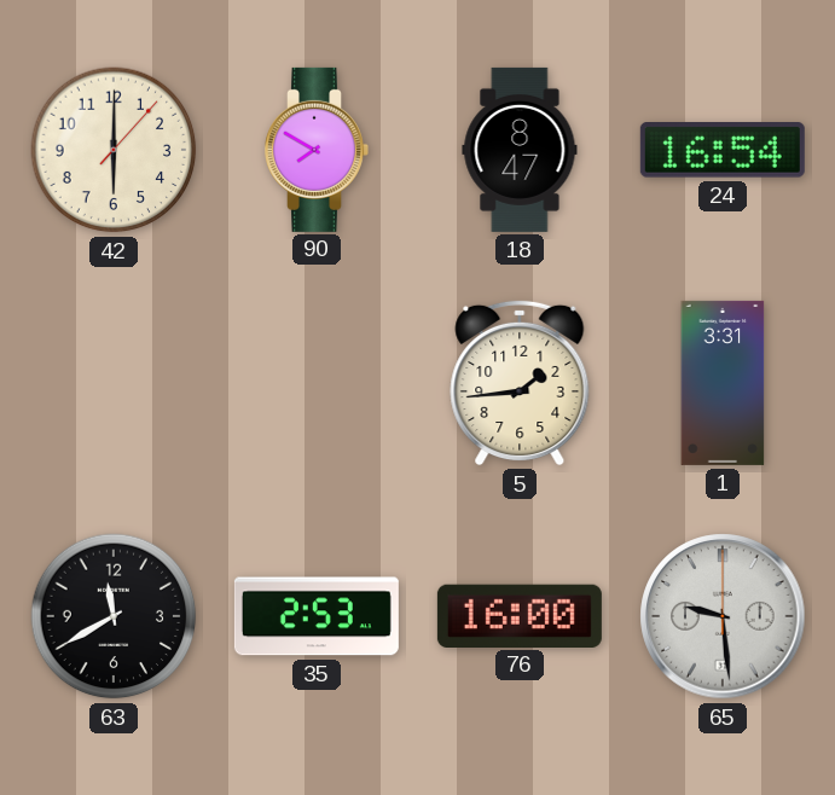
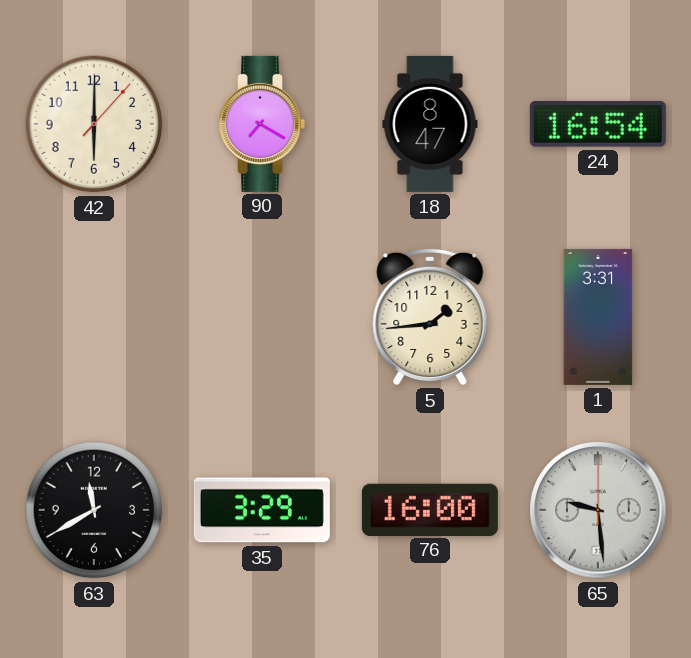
90: 7:50 -> 7:20 (262, 124)
35: 2:53 -> 3:29 (262, 510)
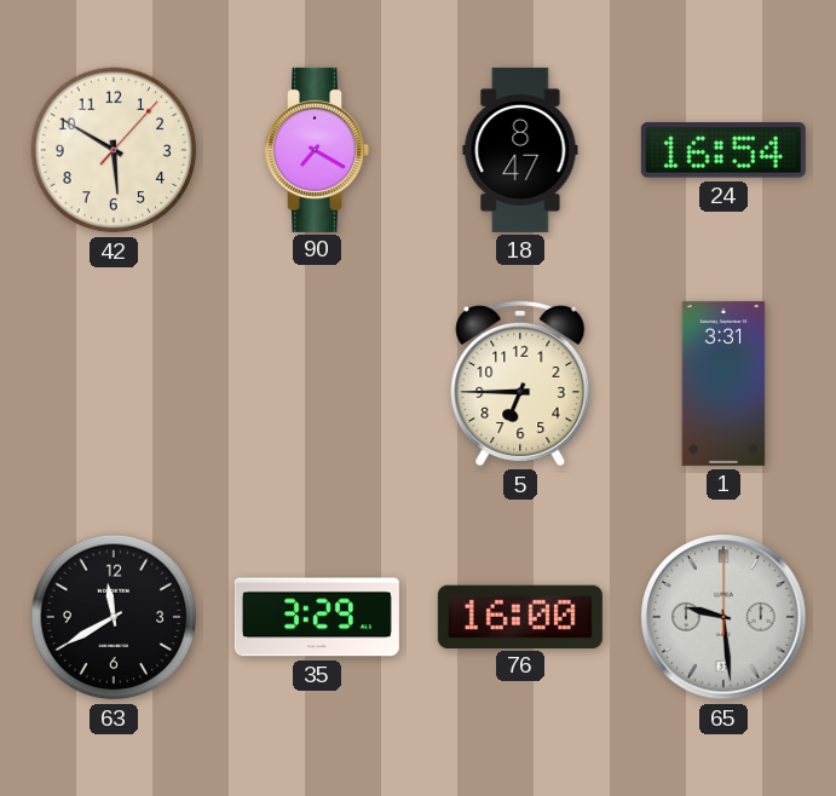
42: 6:00 -> 5:50 (114, 150)
5: 1:44 -> 6:45 (520, 383)
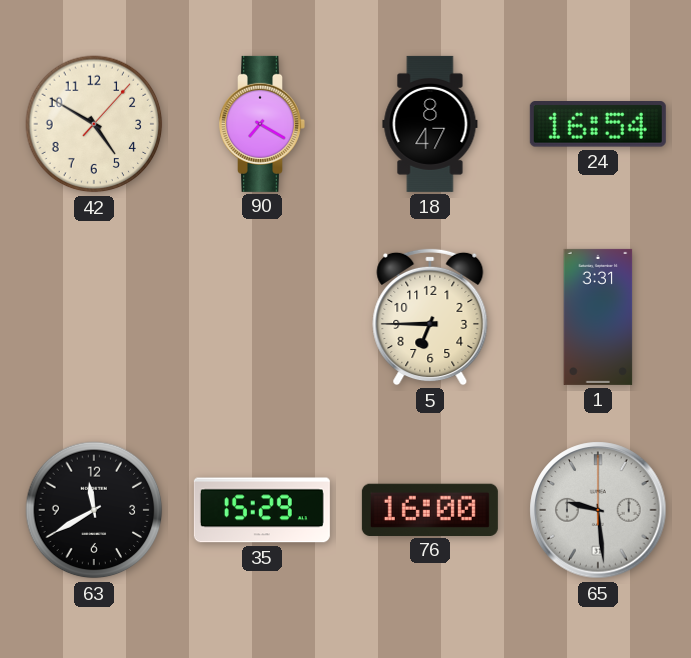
42: 5:50 -> 4:50 (94, 124)
35: 3:29 -> 15:29 (262, 510)
